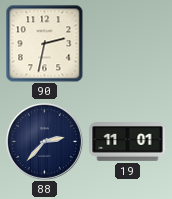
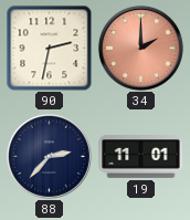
34: none -> 2:00 (140, 48)
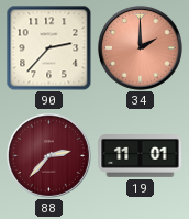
90: 2:32 -> 2:37 (48, 47)
88 dial: navy -> burgundy (48, 155)
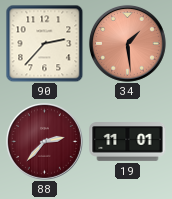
34: 2:00 -> 1:29 (127, 43)
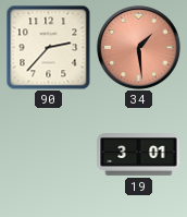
88: 2:37 -> none (44, 141)
19: 11:01 -> 3:01 (139, 155)
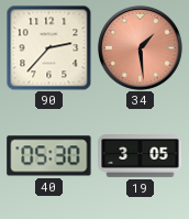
40: none -> 05:30 (49, 156)
19: 3:01 -> 3:05 (141, 156)
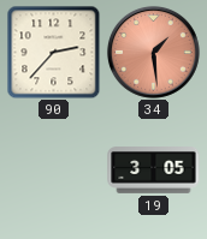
40: 05:30 -> none (49, 156)
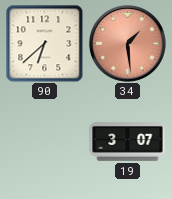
90: 2:37 -> 6:38 (44, 43)
19: 3:05 -> 3:07 (128, 142)
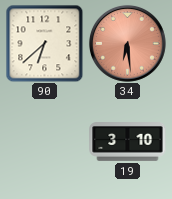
34: 1:29 -> 6:29 (127, 43)
19: 3:07 -> 3:10 (128, 142)
